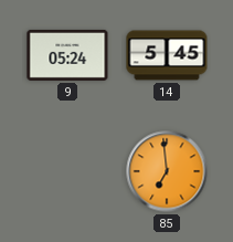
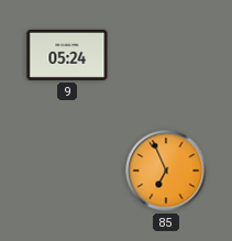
14: 5:45 -> none (167, 55)
85: 6:59 -> 6:56 (166, 171)
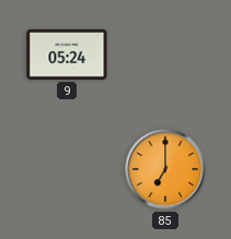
85: 6:56 -> 7:00 (165, 169)
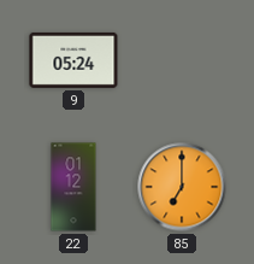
22: none -> 01:12 (73, 187)
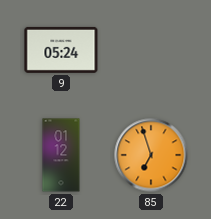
85: 7:00 -> 6:57 (151, 155)
